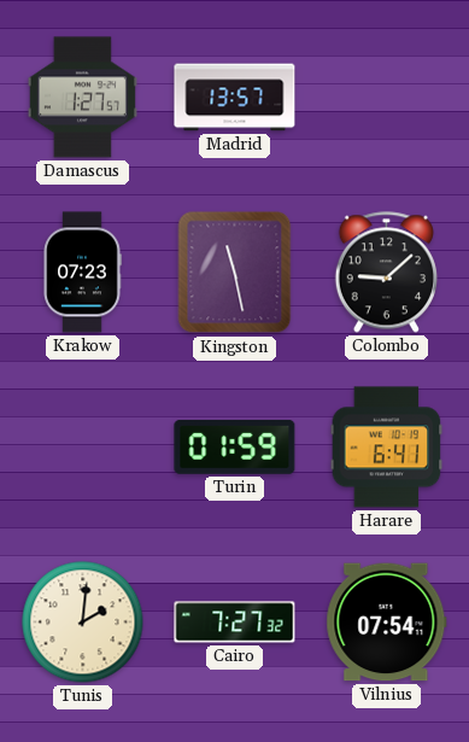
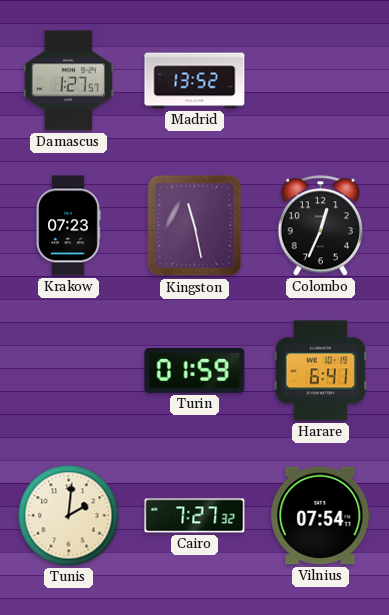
Madrid: 13:57 -> 13:52 (195, 81)
Colombo: 9:08 -> 12:34 (320, 226)
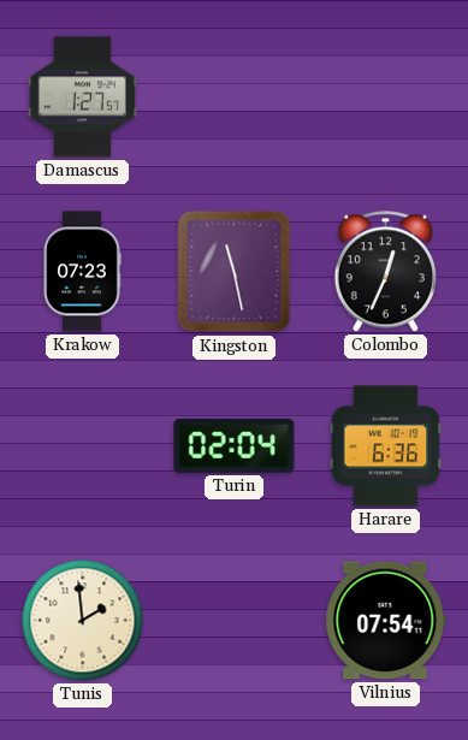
Madrid: 13:52 -> none (195, 81)
Turin: 01:59 -> 02:04 (235, 445)
Harare: 6:41 -> 6:36 (386, 446)
Tunis: 2:01 -> 1:59 (83, 621)
Cairo: 7:27 -> none (195, 516)
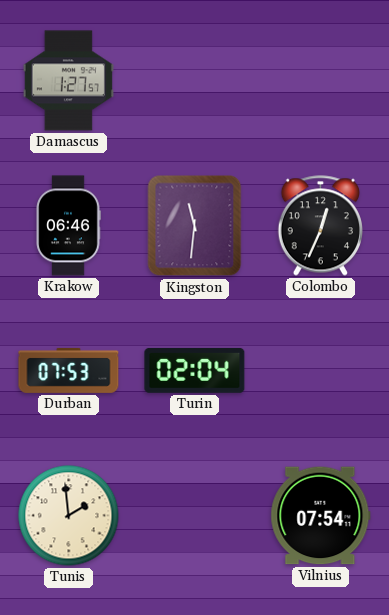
Krakow: 07:23 -> 06:46 (68, 226)
Kingston: 11:28 -> 11:31 (195, 226)
Durban: none -> 07:53 (69, 370)
Harare: 6:36 -> none (386, 446)
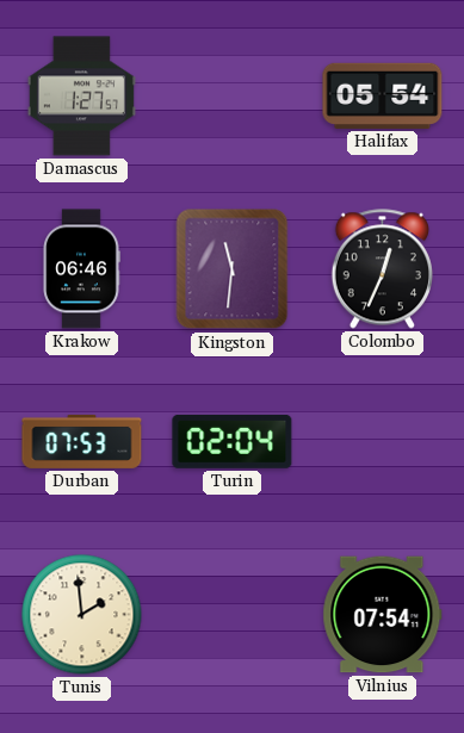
Halifax: none -> 05:54 (383, 95)
